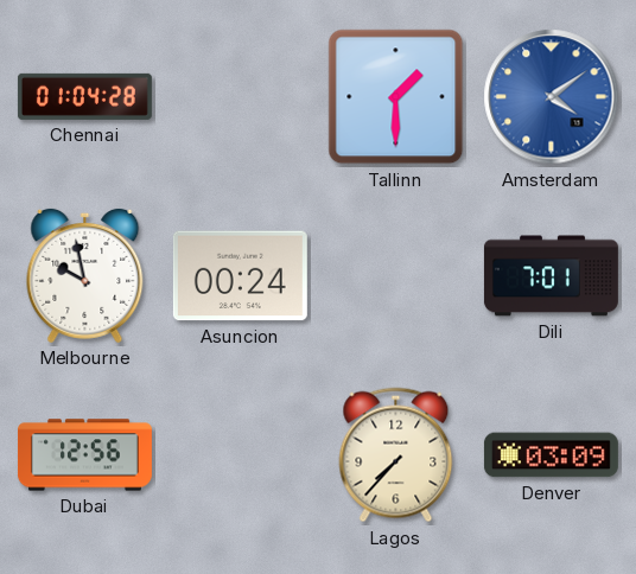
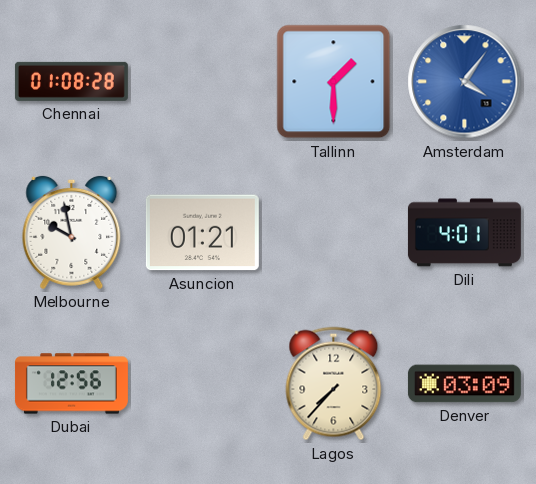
Chennai: 01:04 -> 01:08 (71, 81)
Amsterdam: 4:09 -> 4:06 (465, 82)
Asuncion: 00:24 -> 01:21 (202, 233)
Dili: 7:01 -> 4:01 (464, 233)
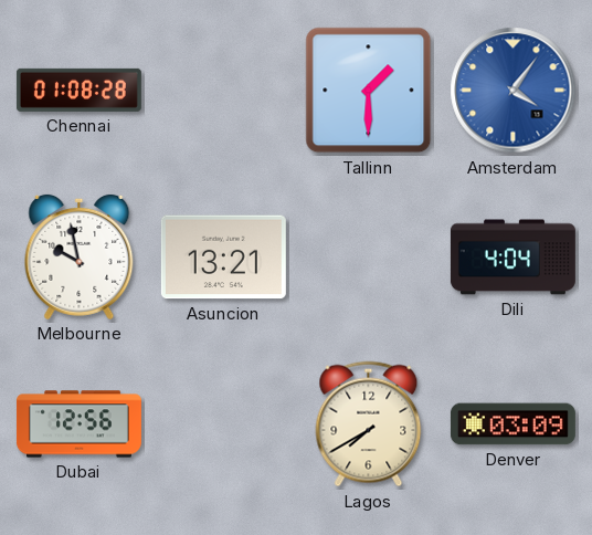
Asuncion: 01:21 -> 13:21 (223, 258)
Dili: 4:01 -> 4:04 (512, 258)
Lagos: 7:37 -> 7:40 (369, 424)
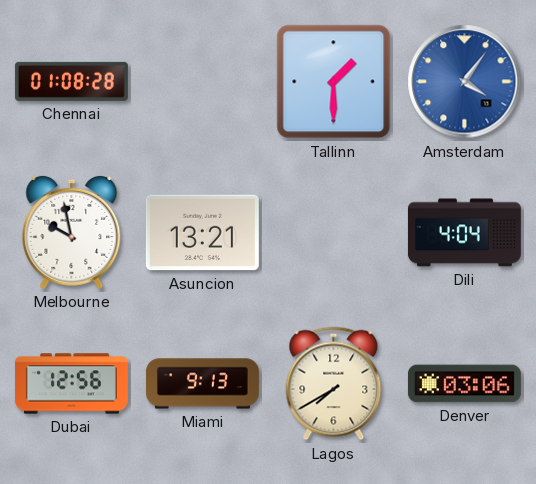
Miami: none -> 9:13 (202, 384)
Denver: 03:09 -> 03:06 (464, 384)
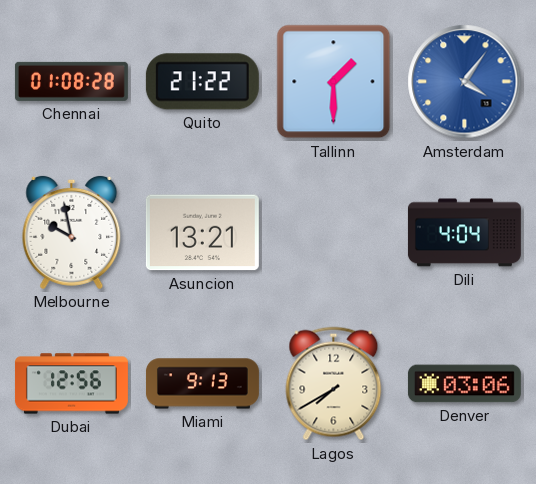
Quito: none -> 21:22 (202, 82)
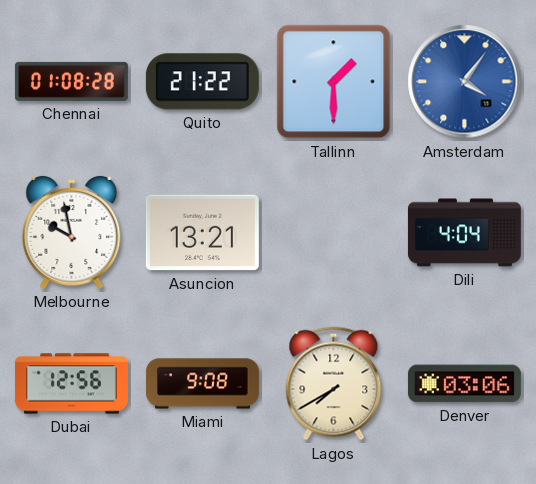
Miami: 9:13 -> 9:08 (202, 384)
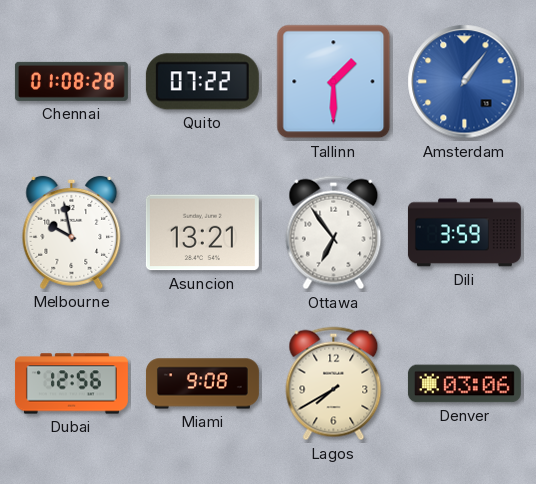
Quito: 21:22 -> 07:22 (202, 82)
Amsterdam: 4:06 -> 1:06 (465, 82)
Ottawa: none -> 6:54 (334, 233)
Dili: 4:04 -> 3:59 (464, 233)
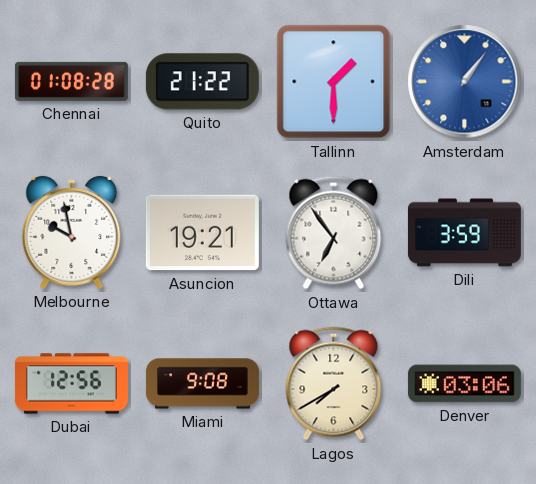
Quito: 07:22 -> 21:22 (202, 82)
Asuncion: 13:21 -> 19:21 (202, 233)
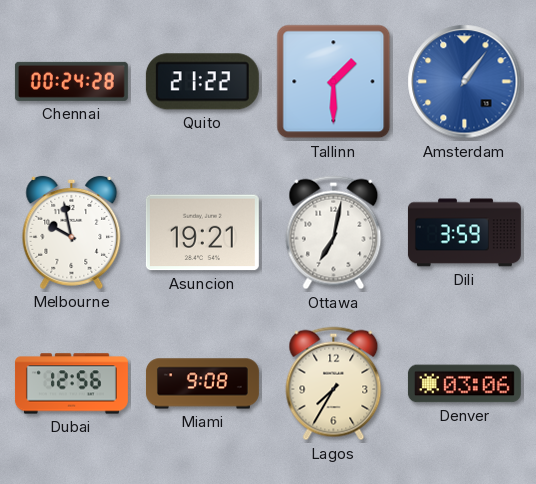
Chennai: 01:08 -> 00:24 (71, 81)
Ottawa: 6:54 -> 7:02 (334, 233)
Lagos: 7:40 -> 7:35 (334, 384)
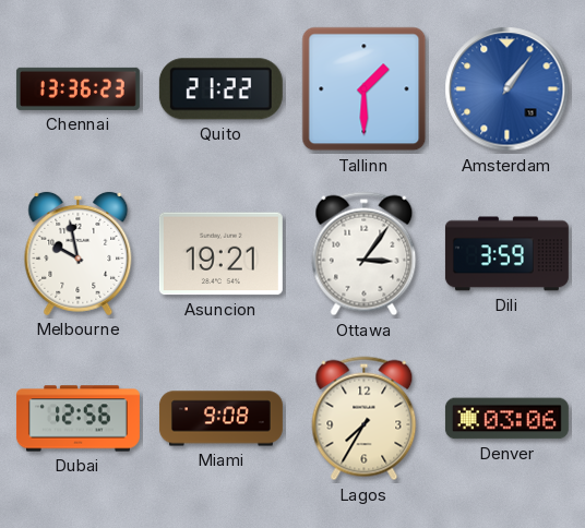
Chennai: 00:24 -> 13:36 (77, 88)
Ottawa: 7:02 -> 3:06 (365, 254)
